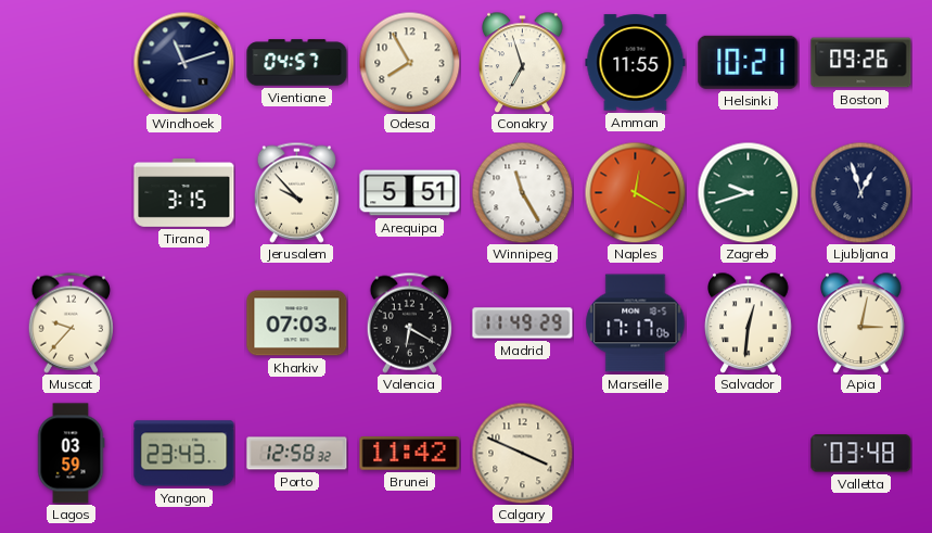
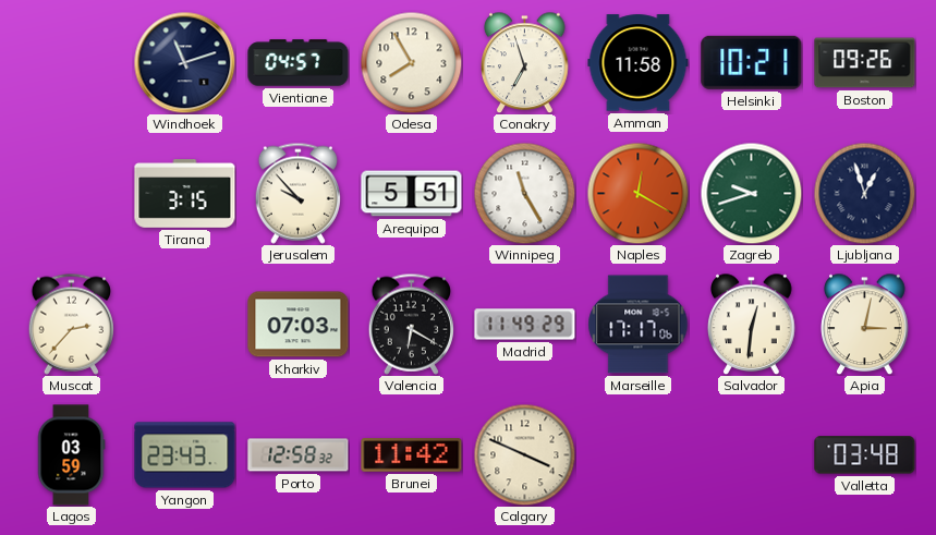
Amman: 11:55 -> 11:58 (639, 63)
Muscat: 9:37 -> 2:37 (71, 324)
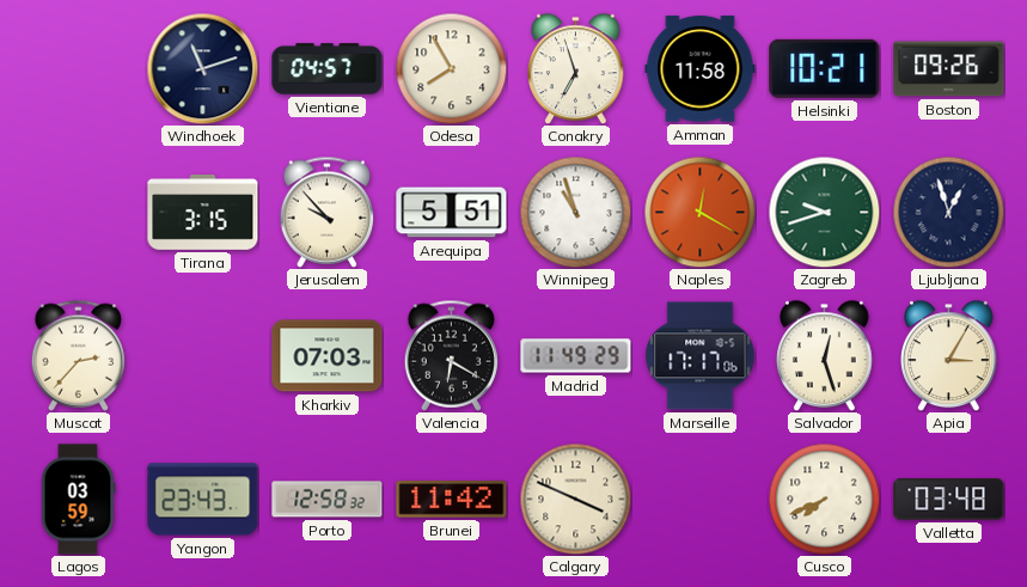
Winnipeg: 11:25 -> 10:57 (575, 212)
Salvador: 12:31 -> 12:27 (825, 355)
Apia: 3:02 -> 3:05 (949, 355)
Cusco: none -> 7:41 (824, 499)
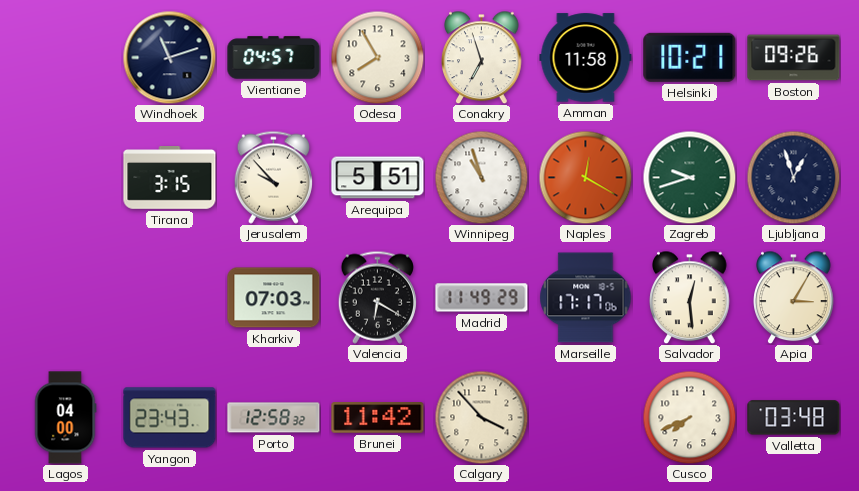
Muscat: 2:37 -> none (78, 355)
Salvador: 12:27 -> 12:29 (690, 297)
Lagos: 03:59 -> 04:00 (65, 418)
Calgary: 3:49 -> 3:53 (481, 417)
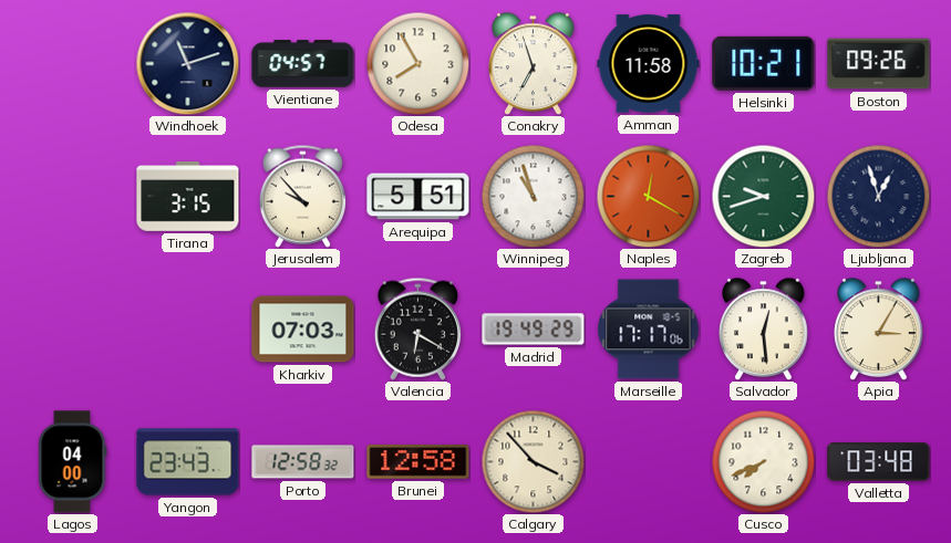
Madrid: 11:49 -> 19:49 (534, 330)
Brunei: 11:42 -> 12:58 (418, 462)
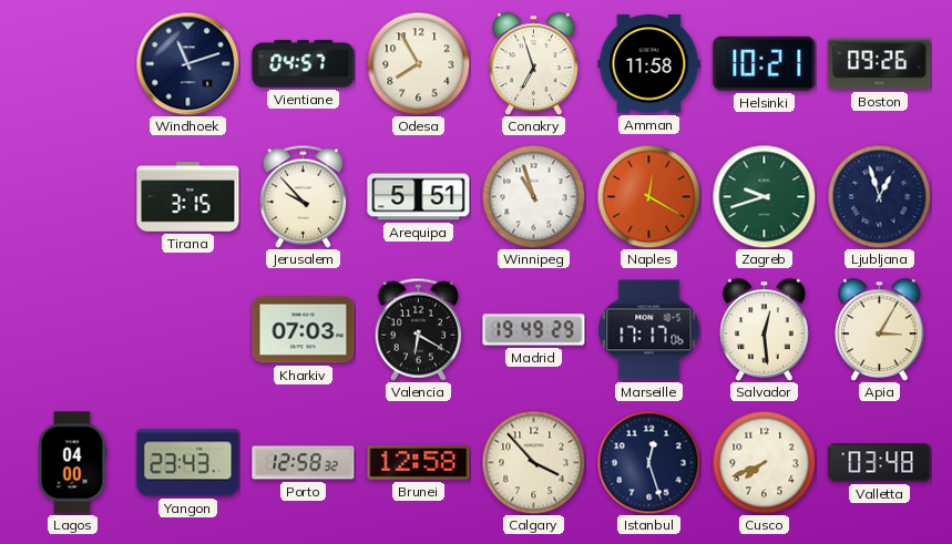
Istanbul: none -> 12:27 (648, 462)
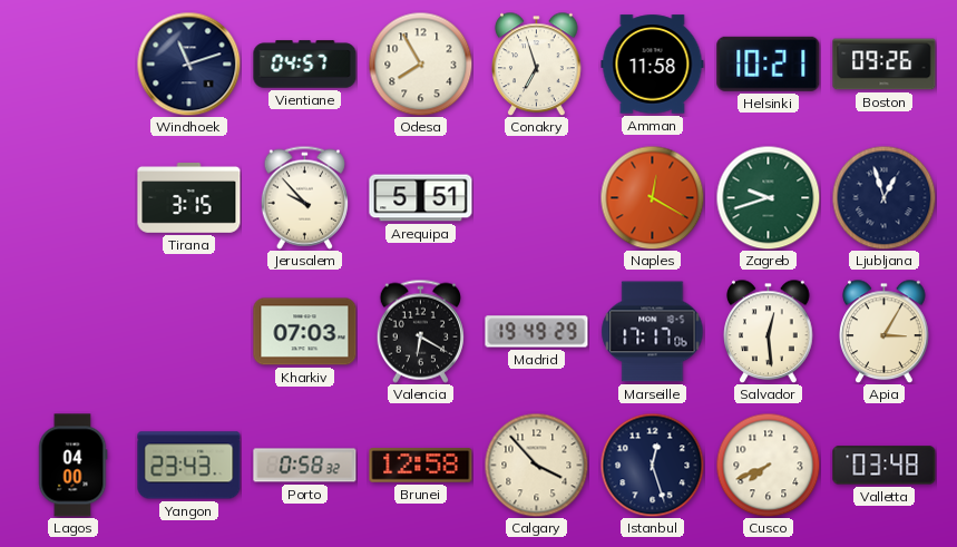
Winnipeg: 10:57 -> none (533, 196)
Porto: 12:58 -> 0:58 (305, 466)
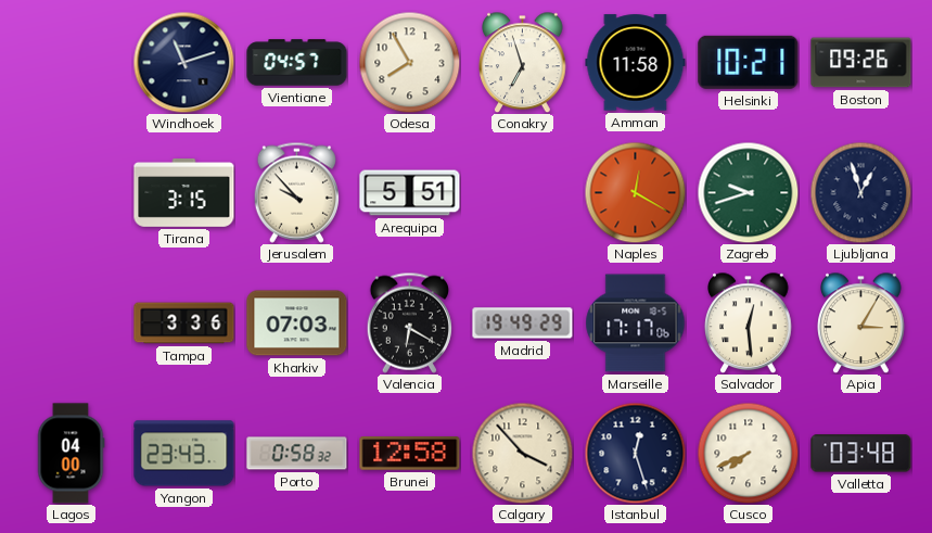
Tampa: none -> 3:36 (184, 323)
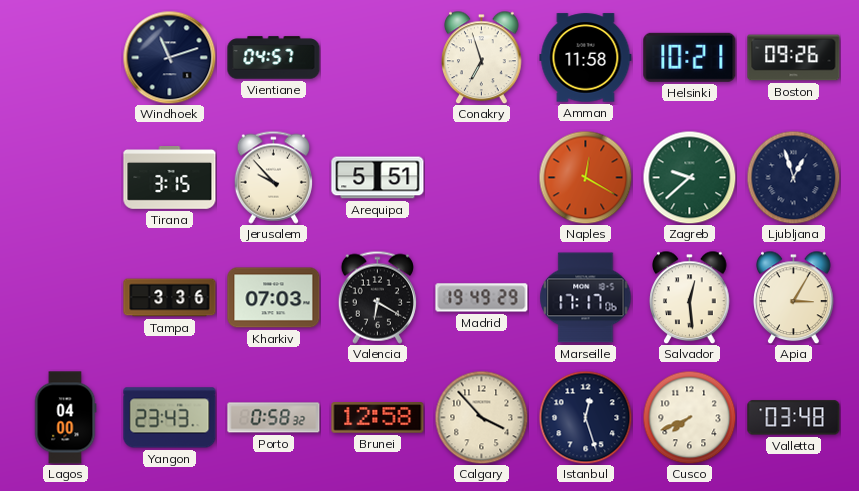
Odesa: 7:55 -> none (409, 62)
Zagreb: 9:42 -> 9:38 (689, 177)
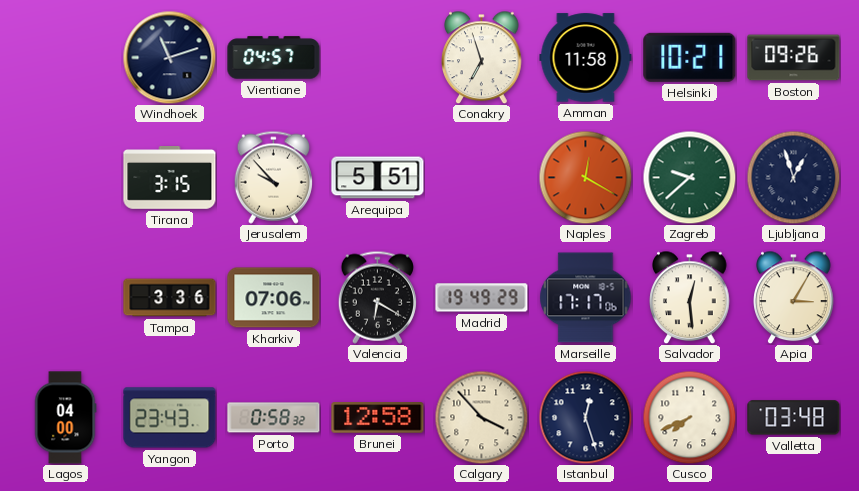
Kharkiv: 07:03 -> 07:06 (274, 298)
